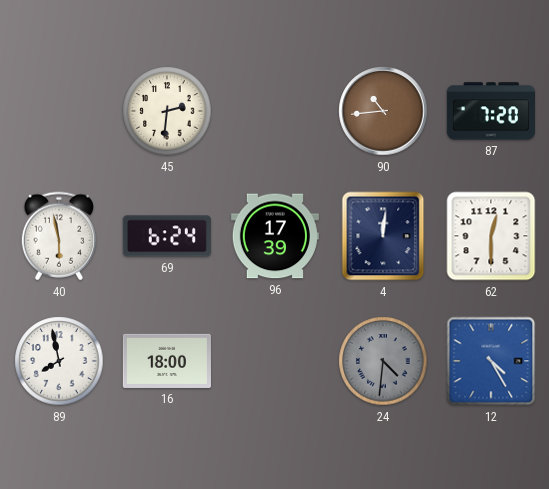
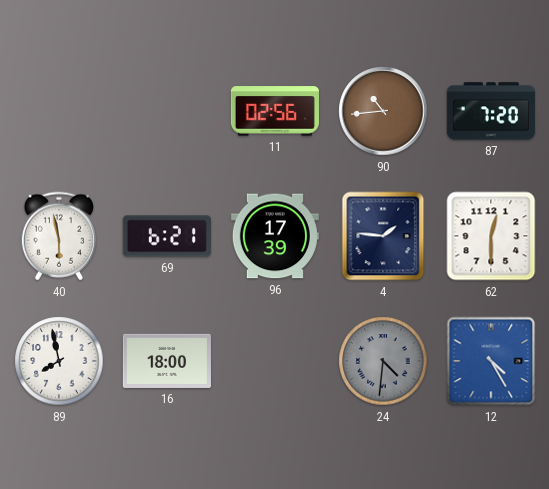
45: 2:31 -> none (167, 111)
11: none -> 02:56 (275, 111)
69: 6:24 -> 6:21 (167, 236)
4: 12:01 -> 1:46 (383, 236)
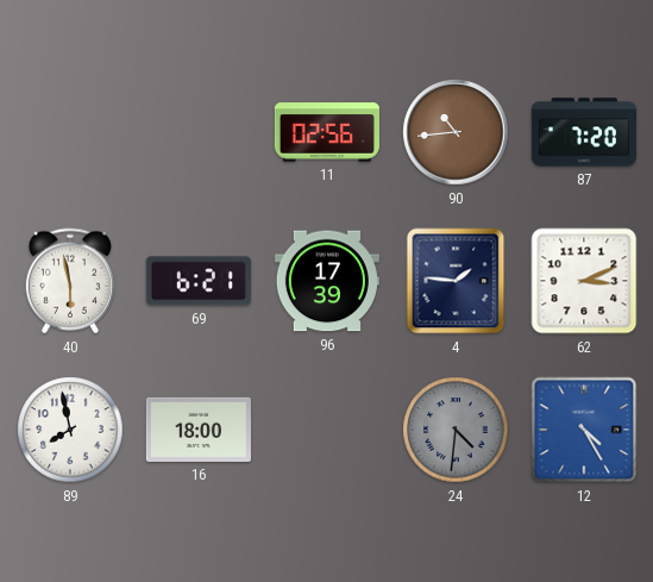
62: 12:30 -> 3:11 (584, 281)
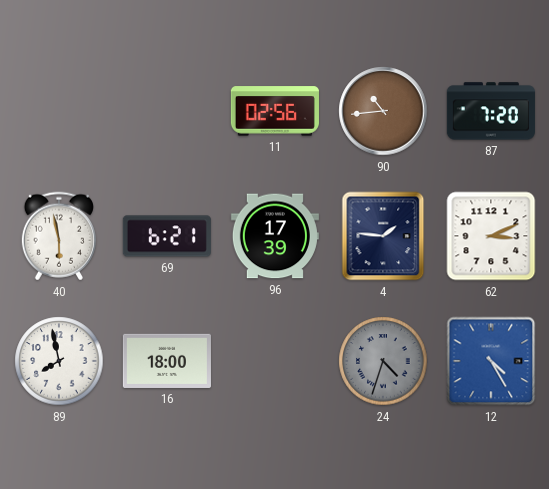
24: 4:31 -> 4:33 (383, 361)
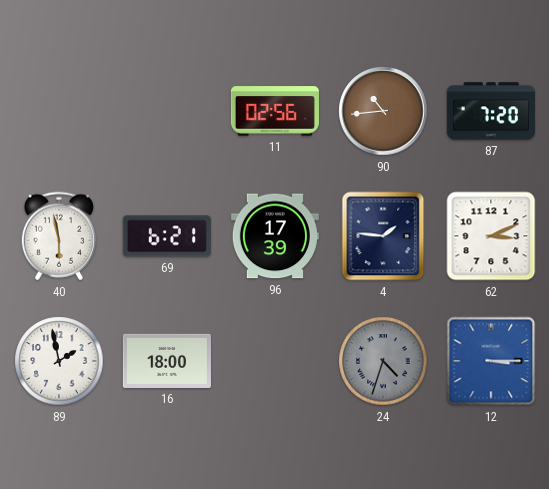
89: 7:58 -> 1:58 (59, 361)
12: 4:25 -> 3:15 (491, 361)
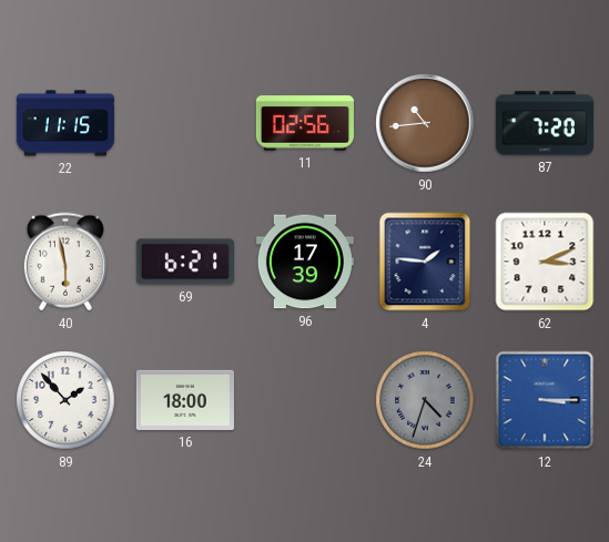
22: none -> 11:15 (65, 123)
89: 1:58 -> 1:53 (65, 400)
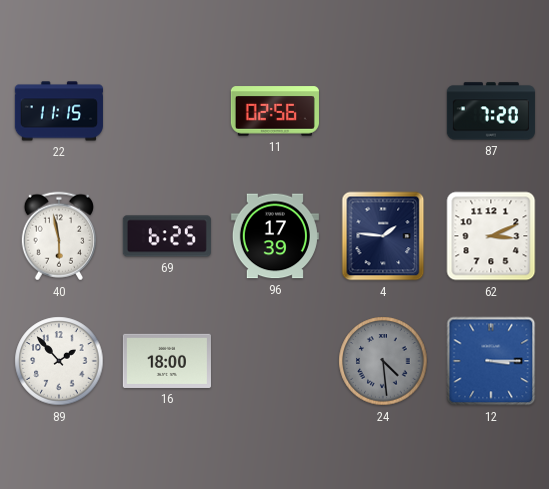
90: 10:44 -> none (425, 123)
69: 6:21 -> 6:25 (167, 236)
24: 4:33 -> 4:29 (383, 361)
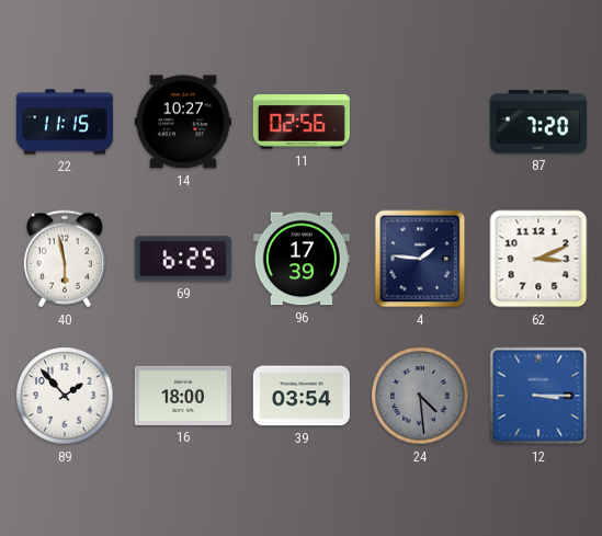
14: none -> 10:27 (183, 122)
39: none -> 03:54 (302, 396)
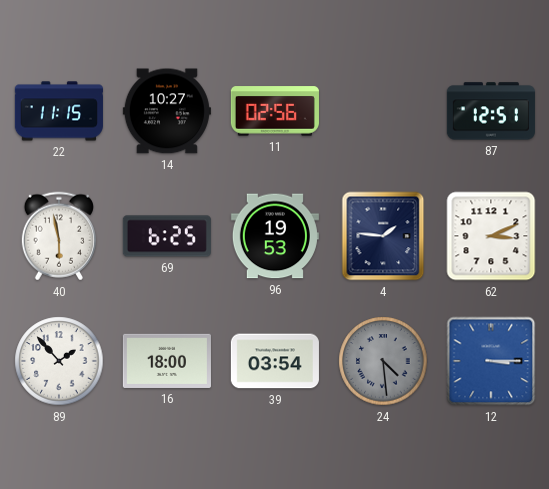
87: 7:20 -> 12:51 (491, 111)
96: 17:39 -> 19:53 (275, 236)
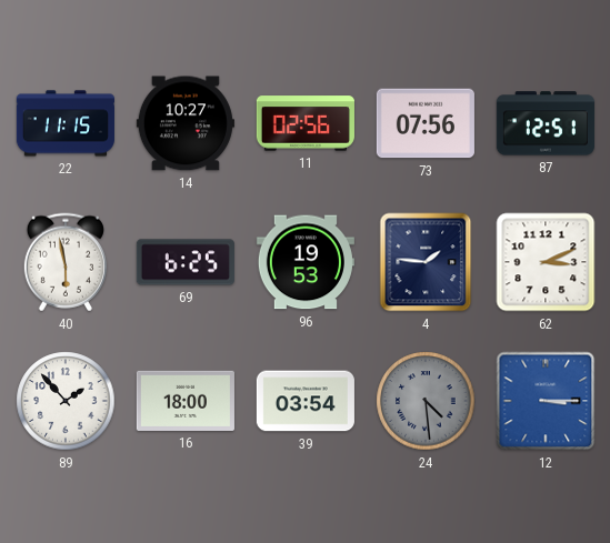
73: none -> 07:56 (426, 123)
